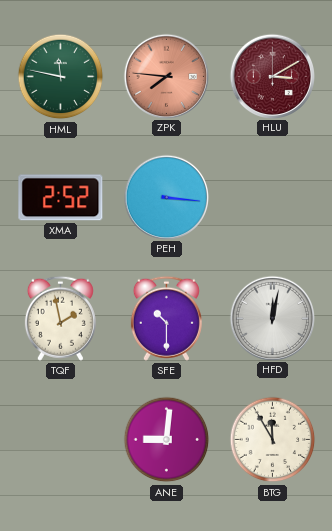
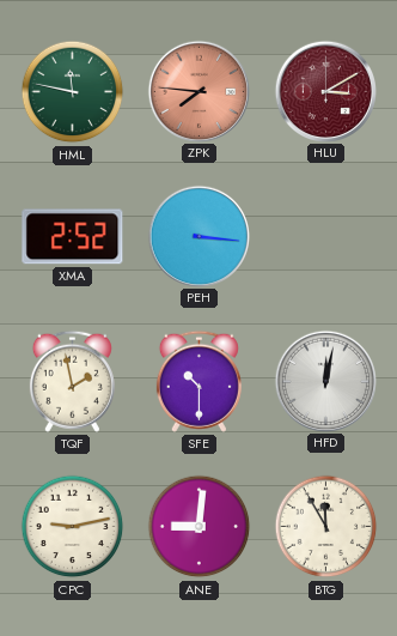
CPC: none -> 9:13 (73, 527)
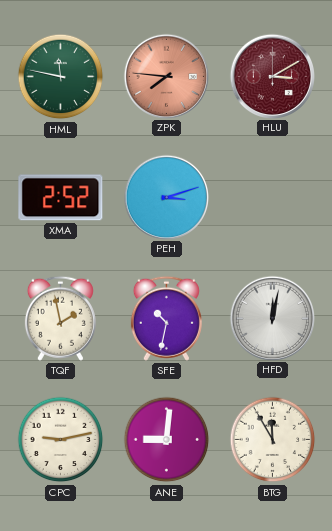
PEH: 3:16 -> 3:12 (166, 197)
SFE: 10:30 -> 10:32 (166, 318)
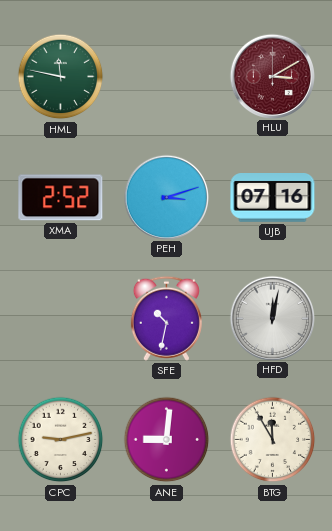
ZPK: 7:46 -> none (166, 76)
UJB: none -> 07:16 (273, 198)
TQF: 1:58 -> none (60, 318)
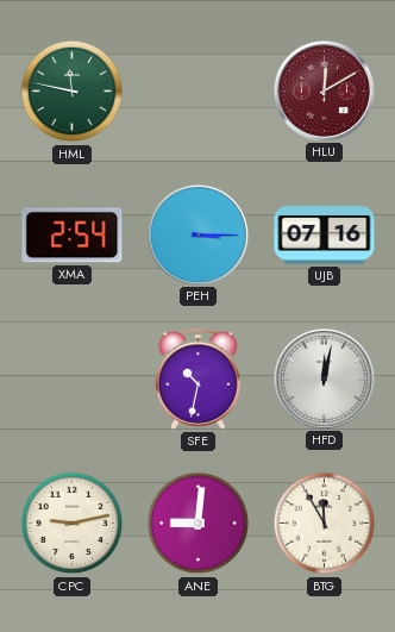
HLU: 3:10 -> 12:10 (324, 90)
XMA: 2:52 -> 2:54 (73, 236)
PEH: 3:12 -> 3:15 (197, 234)
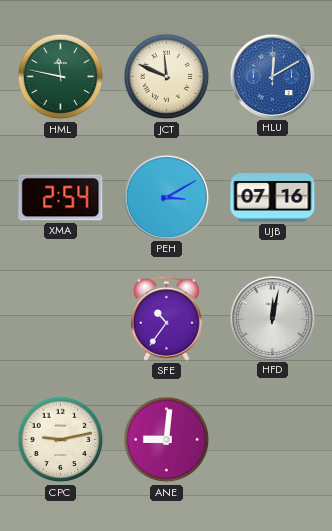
JCT: none -> 11:49 (167, 77)
HLU dial: burgundy -> blue (272, 76)
PEH: 3:15 -> 3:10 (166, 197)
SFE: 10:32 -> 10:36 (166, 318)
BTG: 11:55 -> none (325, 524)
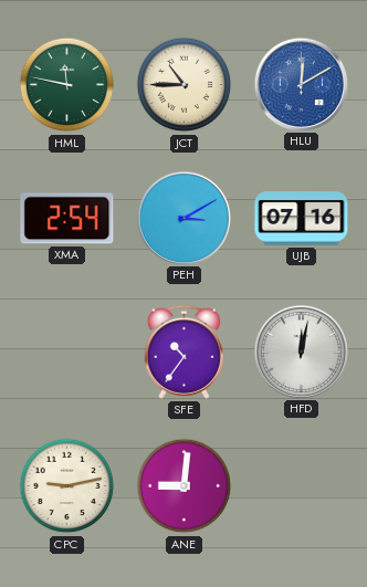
JCT: 11:49 -> 10:45 (185, 85)
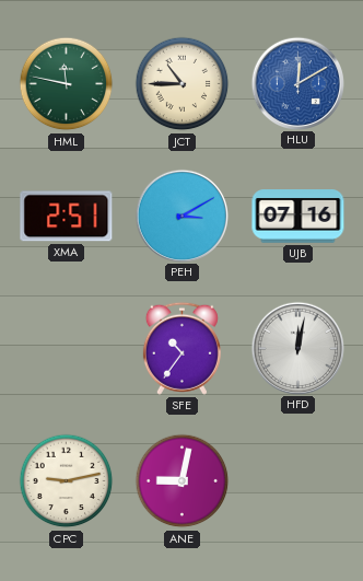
XMA: 2:54 -> 2:51 (67, 217)
ANE: 9:01 -> 9:02 (183, 481)
